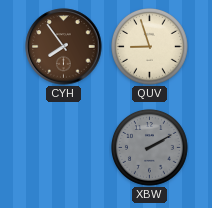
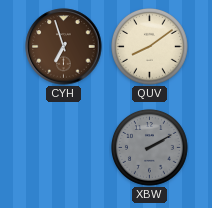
CYH: 7:54 -> 6:57 (64, 47)
QUV: 8:57 -> 8:09 (150, 47)
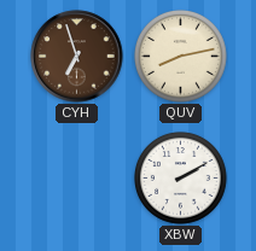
QUV: 8:09 -> 8:13 (181, 57)
XBW dial: grey -> white (181, 179)
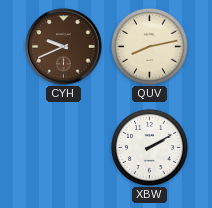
CYH: 6:57 -> 9:41 (64, 47)
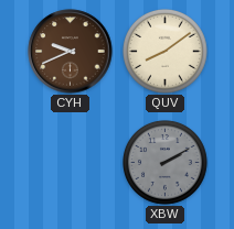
QUV: 8:13 -> 8:09 (166, 52)
XBW dial: white -> grey (166, 163)
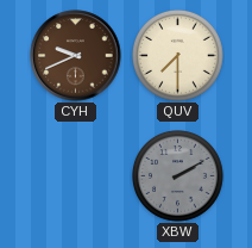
QUV: 8:09 -> 7:30 (178, 56)
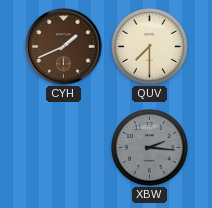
CYH: 9:41 -> 1:41 (64, 47)
XBW: 2:10 -> 2:16 (150, 148)
